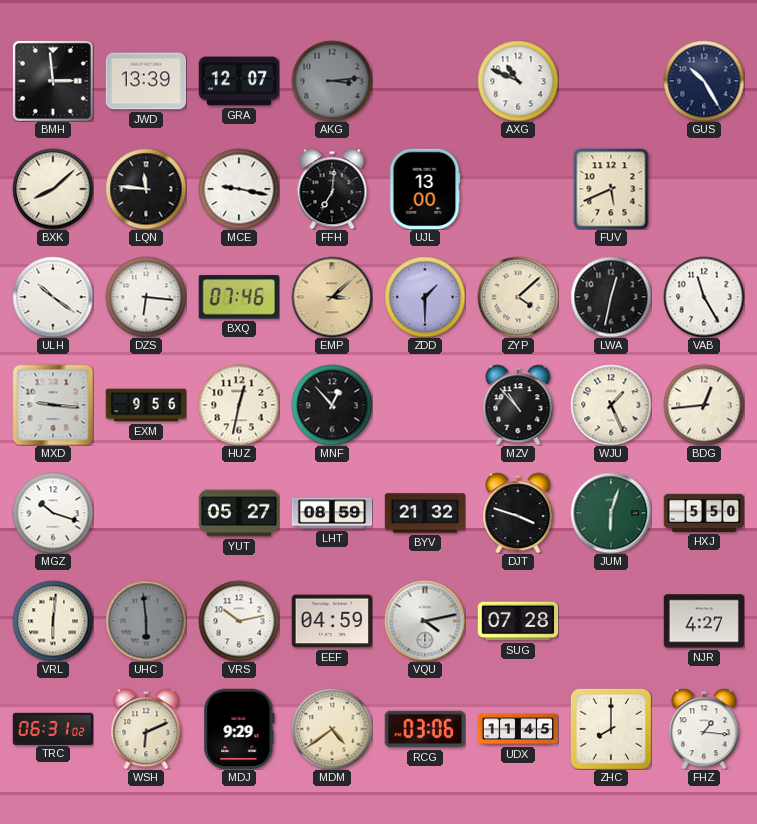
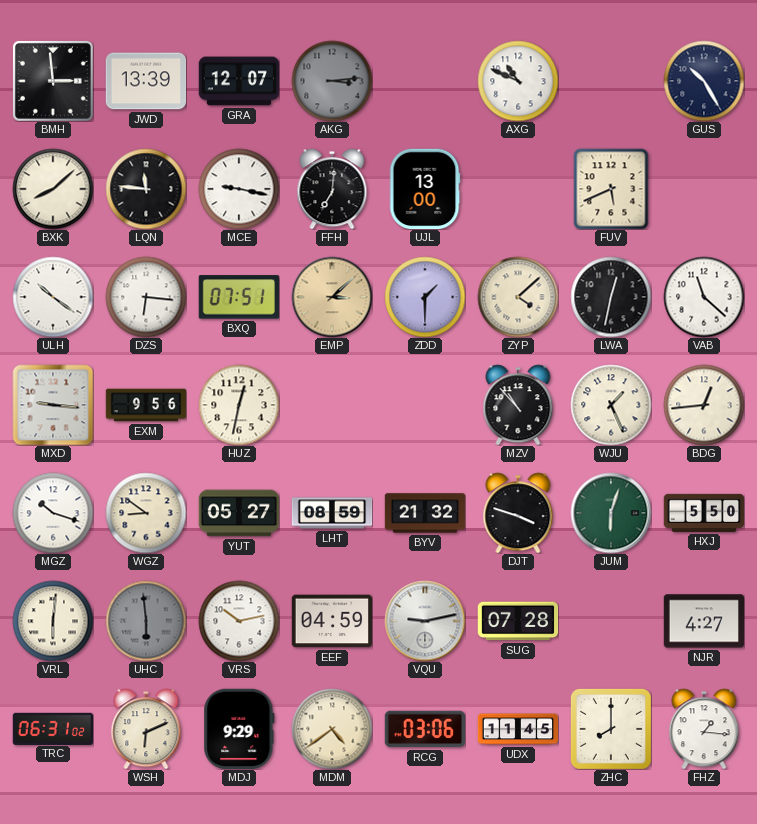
BXQ: 07:46 -> 07:51 (239, 297)
VAB: 11:25 -> 11:22 (704, 297)
MNF: 12:53 -> none (332, 405)
WGZ: none -> 8:51 (146, 513)
VQU: 4:13 -> 9:13 (425, 621)
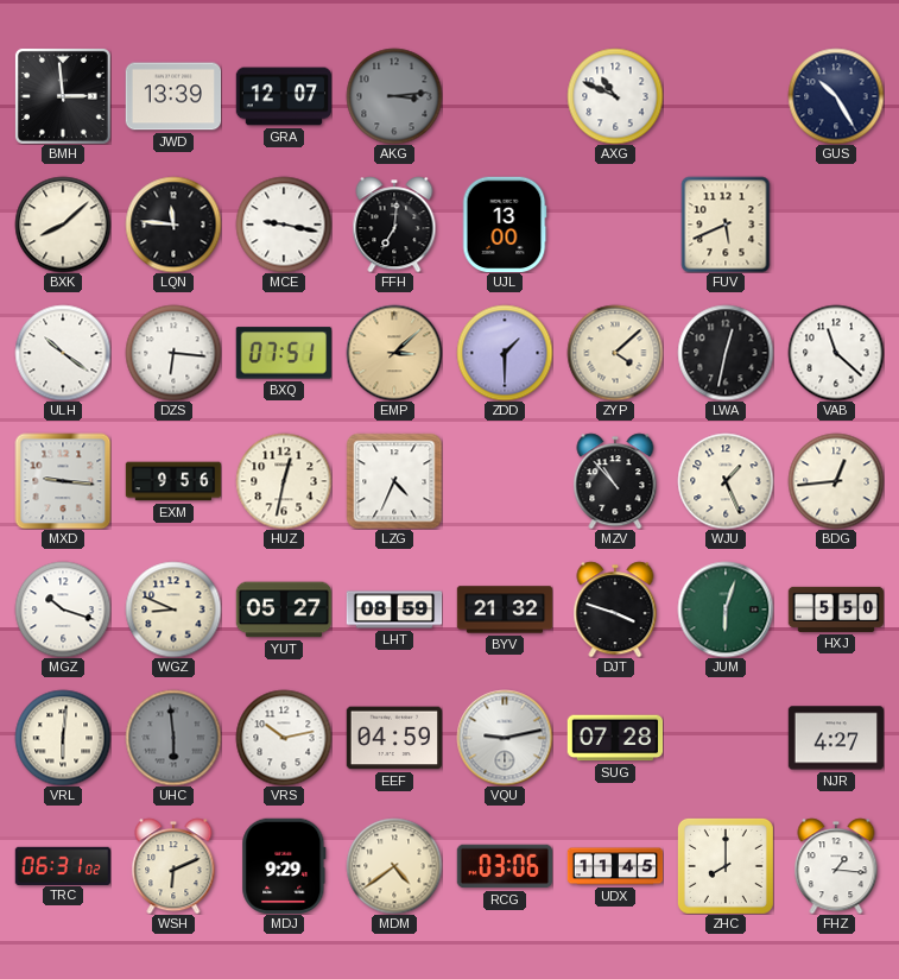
LZG: none -> 4:34 (394, 481)
WGZ: 8:51 -> 8:49 (173, 609)
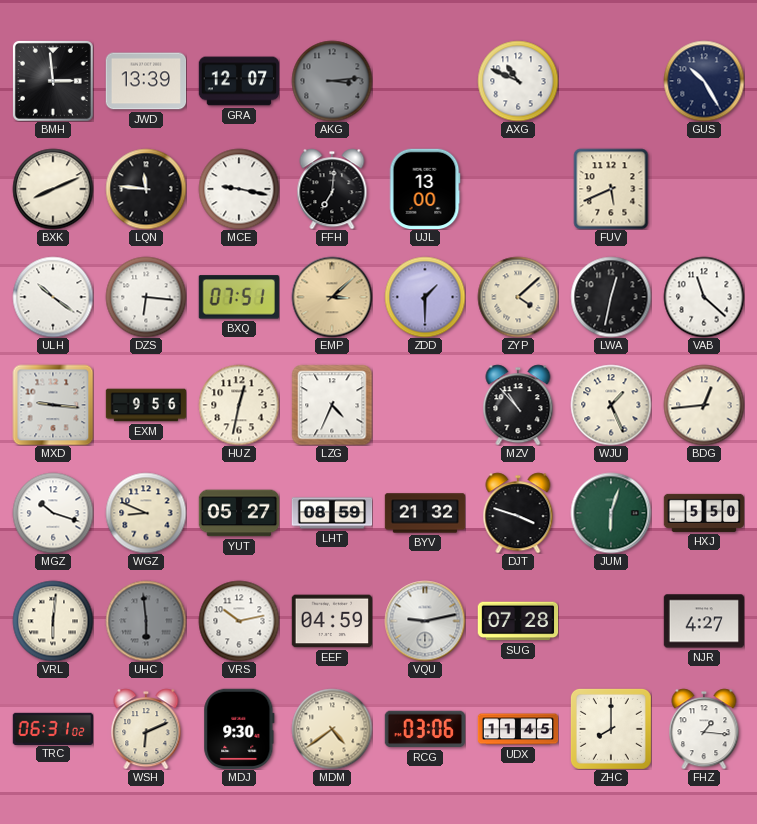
BXK: 8:08 -> 8:11 (53, 189)
MDJ: 9:29 -> 9:30 (239, 728)
